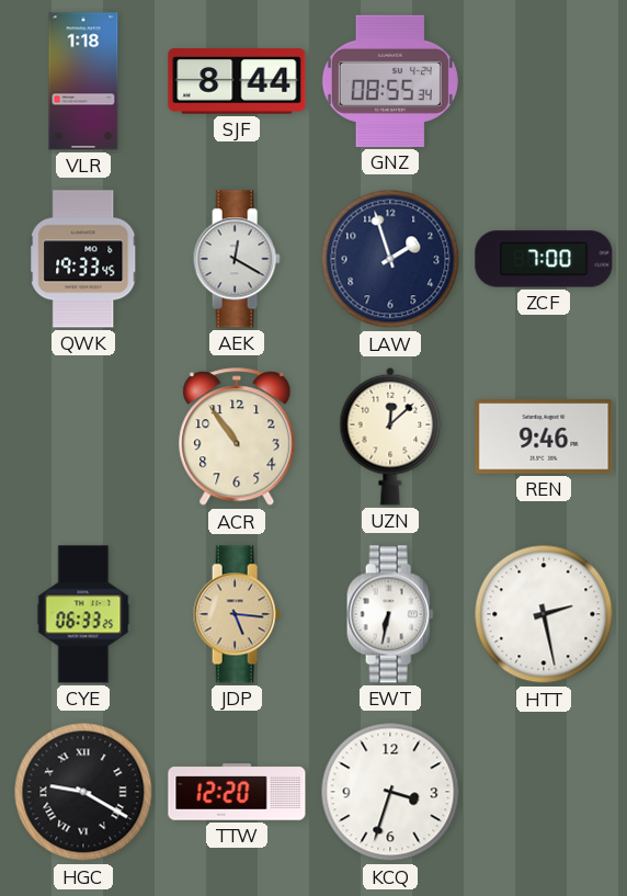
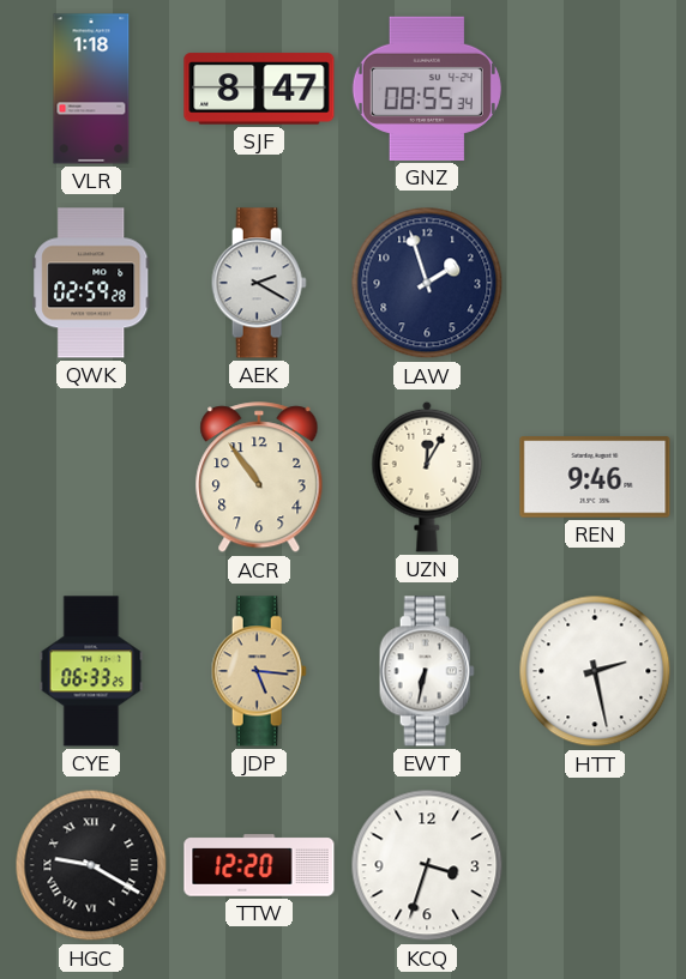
SJF: 8:44 -> 8:47 (259, 89)
QWK: 19:33 -> 02:59 (91, 283)
AEK: 12:20 -> 2:20 (259, 283)
ZCF: 7:00 -> none (544, 259)
UZN: 12:08 -> 12:05 (427, 477)
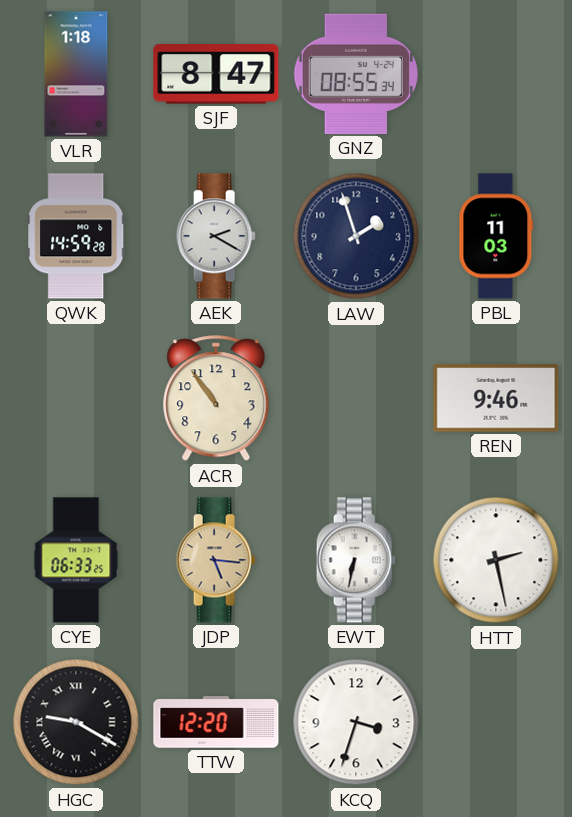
QWK: 02:59 -> 14:59 (76, 236)
PBL: none -> 11:03 (496, 236)
UZN: 12:05 -> none (427, 477)
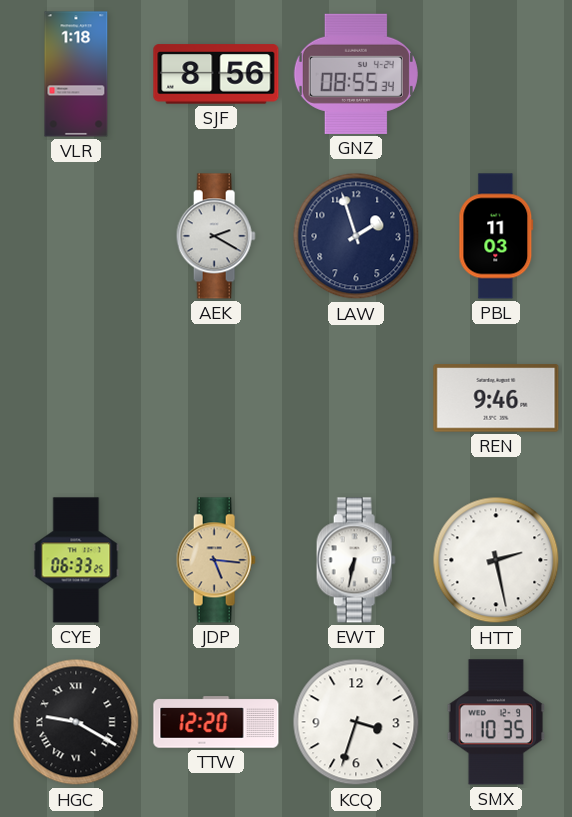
SJF: 8:47 -> 8:56 (216, 74)
QWK: 14:59 -> none (76, 236)
ACR: 10:54 -> none (216, 399)
SMX: none -> 10:35 (496, 722)
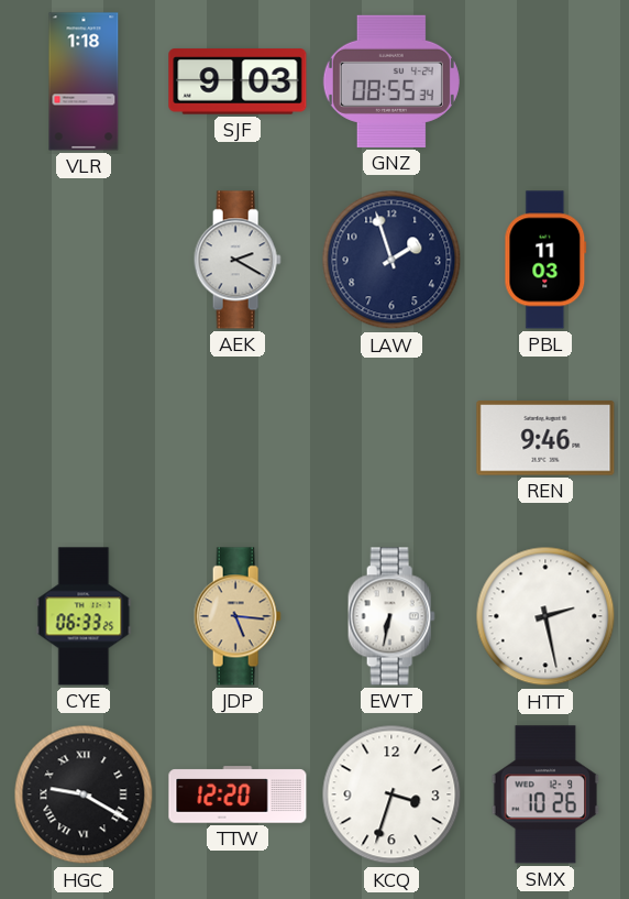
SJF: 8:56 -> 9:03 (238, 81)
SMX: 10:35 -> 10:26 (545, 794)
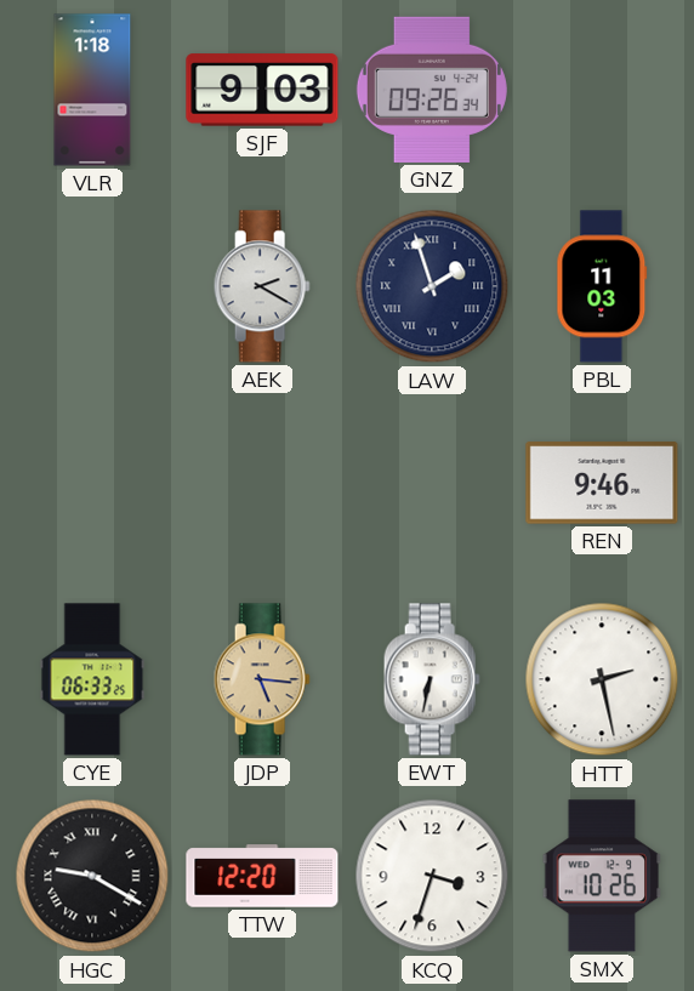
GNZ: 08:55 -> 09:26 (432, 90)
LAW numerals: Arabic -> Roman (432, 286)
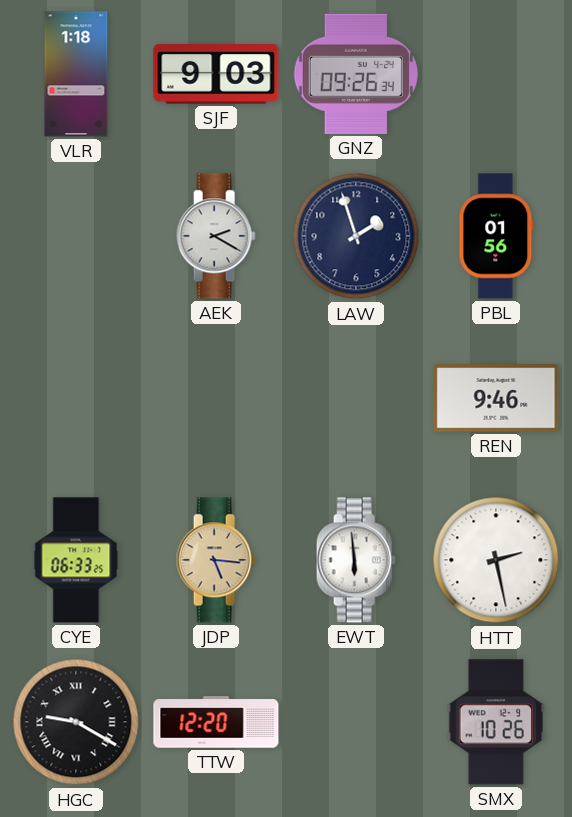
LAW numerals: Roman -> Arabic (356, 236)
PBL: 11:03 -> 01:56 (496, 236)
EWT: 6:32 -> 5:59 (356, 560)
KCQ: 3:33 -> none (432, 876)
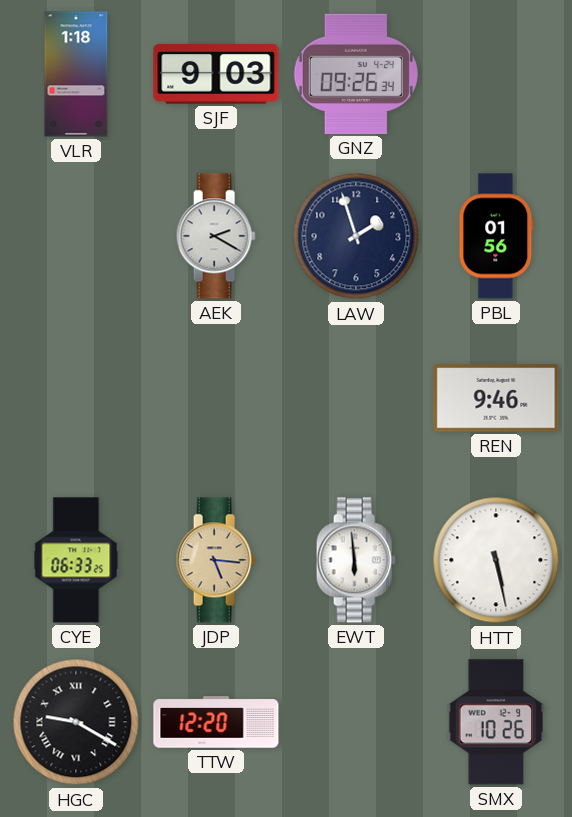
HTT: 2:28 -> 5:28 (496, 560)
